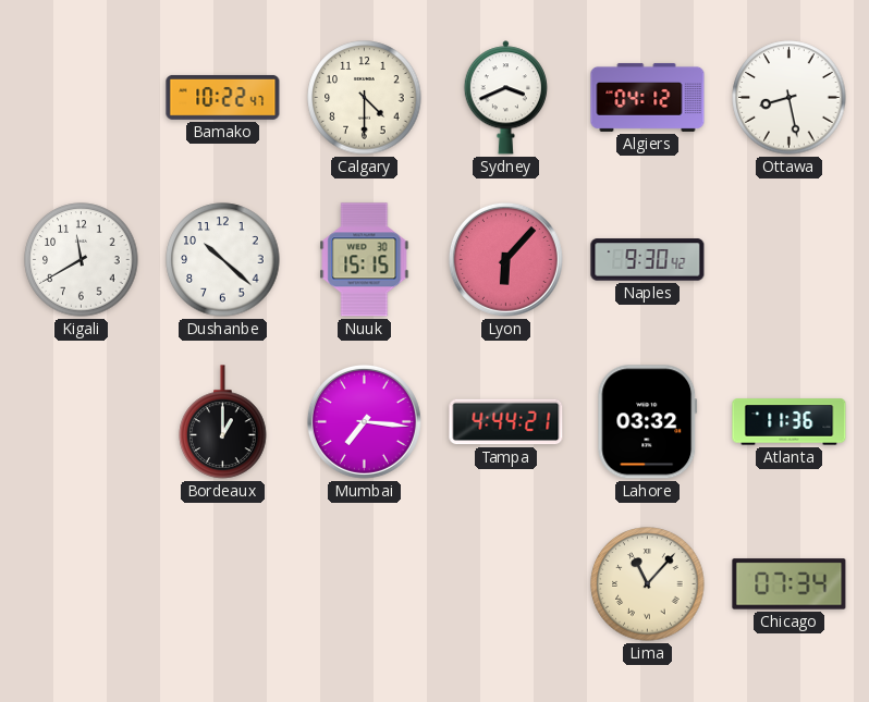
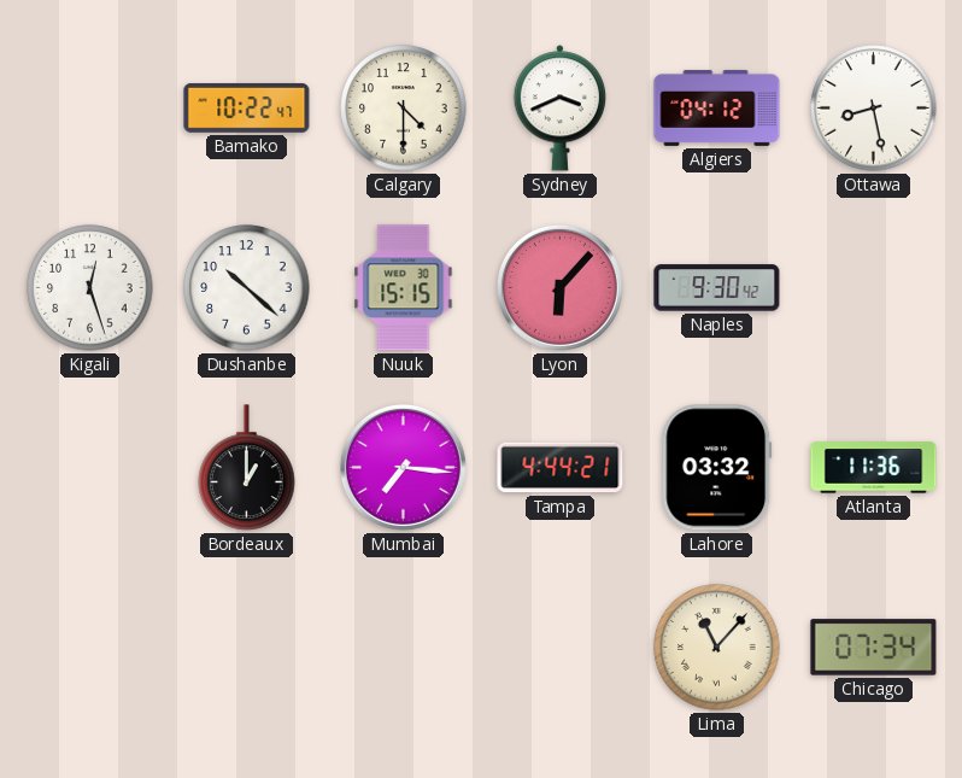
Kigali: 11:40 -> 12:27 (90, 288)
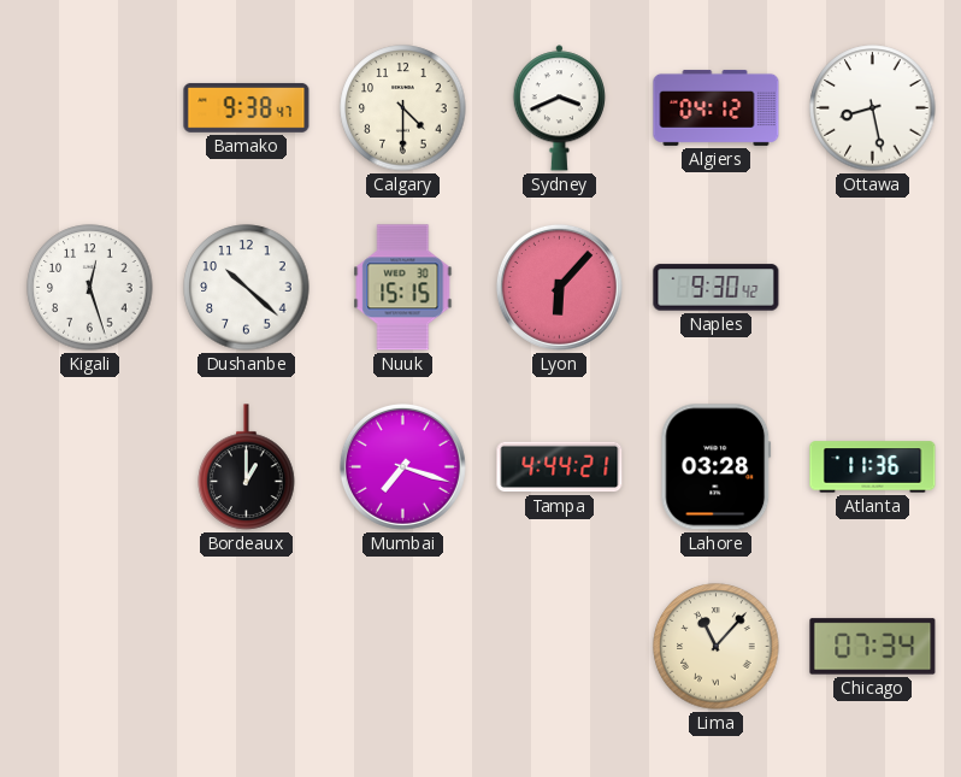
Bamako: 10:22 -> 9:38 (247, 107)
Mumbai: 7:16 -> 7:18 (402, 466)
Lahore: 03:32 -> 03:28 (717, 467)
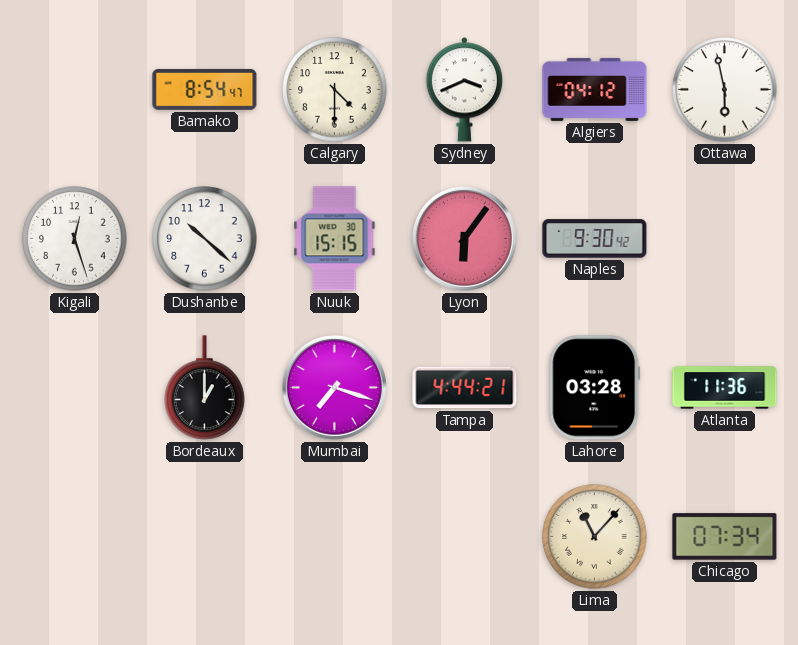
Bamako: 9:38 -> 8:54 (205, 89)
Ottawa: 8:28 -> 5:58 (725, 90)
Lyon: 6:07 -> 6:06 (464, 238)
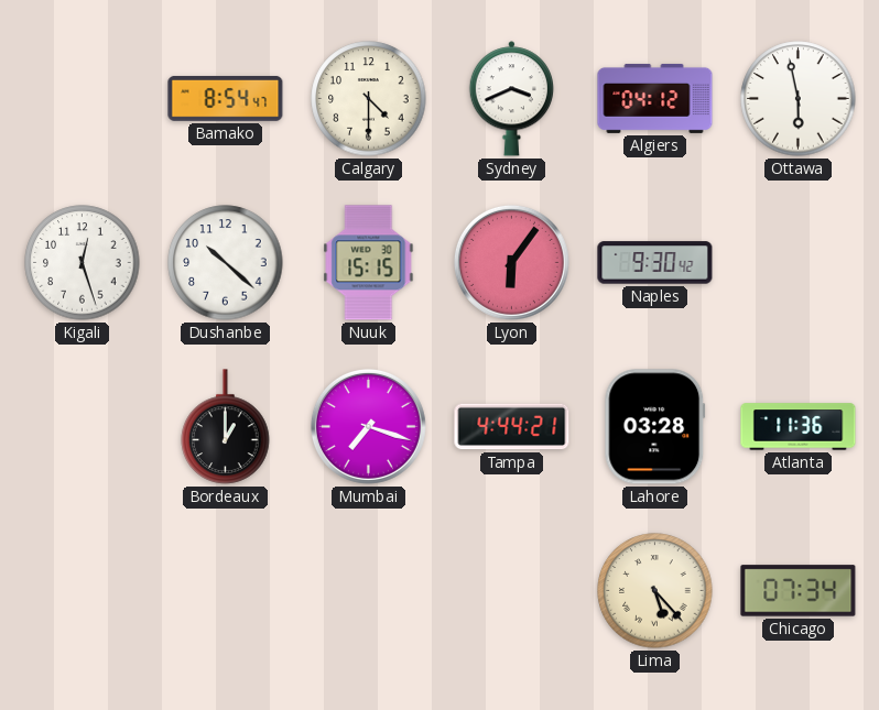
Lima: 11:07 -> 5:23 (655, 591)
